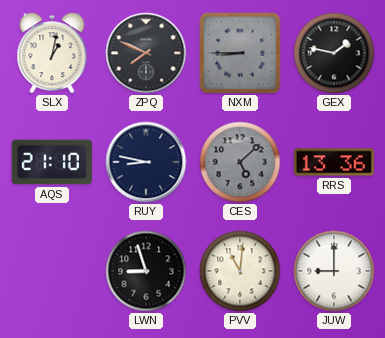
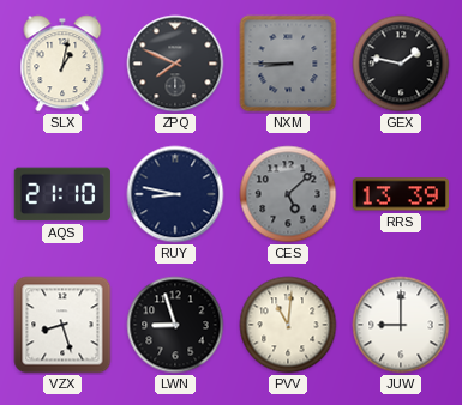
RRS: 13:36 -> 13:39 (401, 194)
VZX: none -> 8:27 (62, 325)
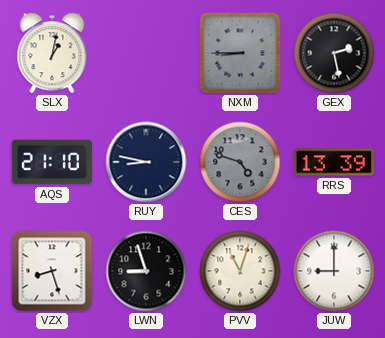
ZPQ: 7:49 -> none (175, 64)
GEX: 1:47 -> 2:28 (334, 53)
CES: 5:08 -> 4:48 (240, 162)
PVV: 11:01 -> 11:03 (240, 271)
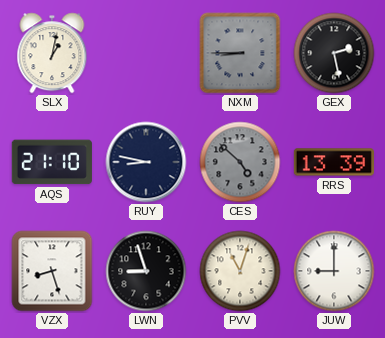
CES: 4:48 -> 4:52 (240, 162)
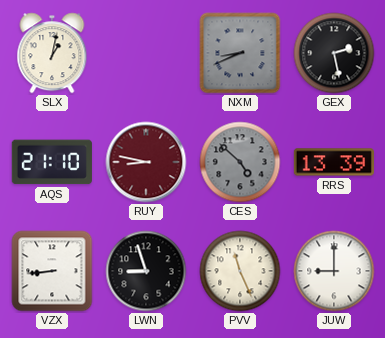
NXM: 8:45 -> 8:41 (240, 53)
RUY dial: navy -> burgundy (146, 162)
VZX: 8:27 -> 8:44 (52, 271)
PVV: 11:03 -> 11:26 (240, 271)
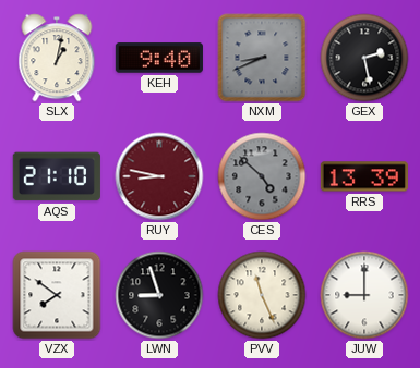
KEH: none -> 9:40 (159, 58)
VZX: 8:44 -> 7:51 (57, 295)
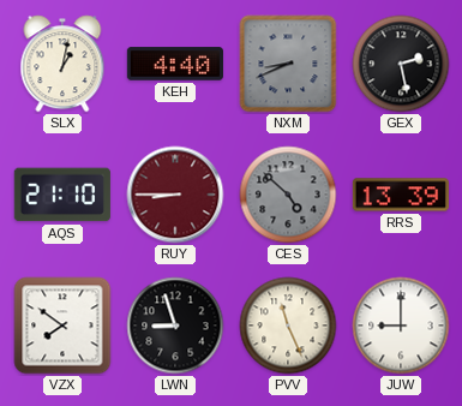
KEH: 9:40 -> 4:40 (175, 64)
RUY: 8:47 -> 8:45 (175, 195)
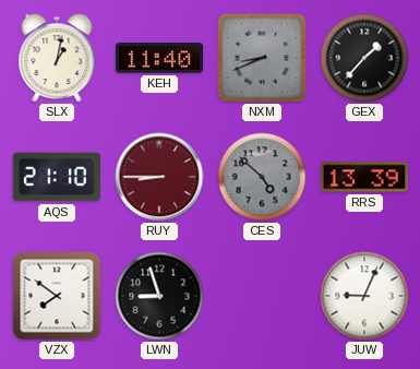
KEH: 4:40 -> 11:40 (159, 58)
GEX: 2:28 -> 1:37 (364, 58)
PVV: 11:26 -> none (288, 326)
JUW: 9:00 -> 9:04 (364, 296)
